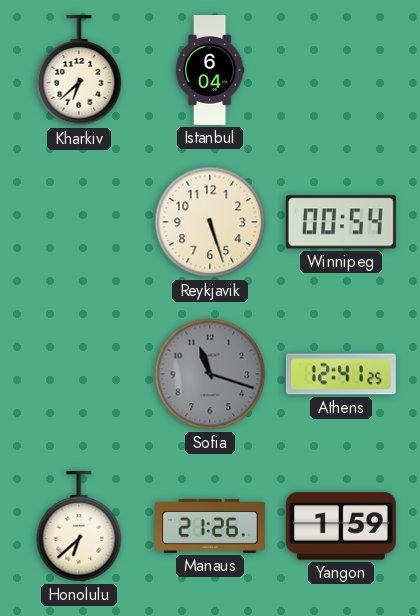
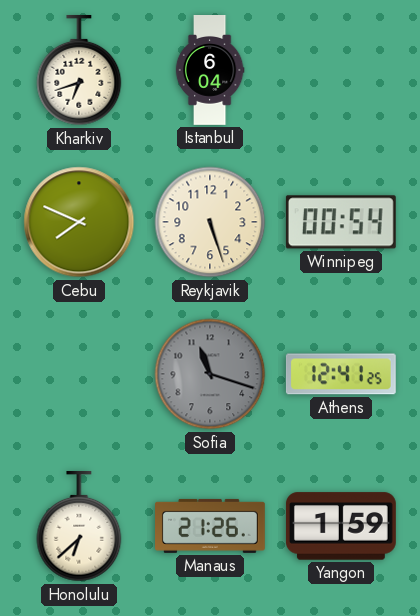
Kharkiv: 6:38 -> 6:42 (79, 70)
Cebu: none -> 7:49 (79, 222)
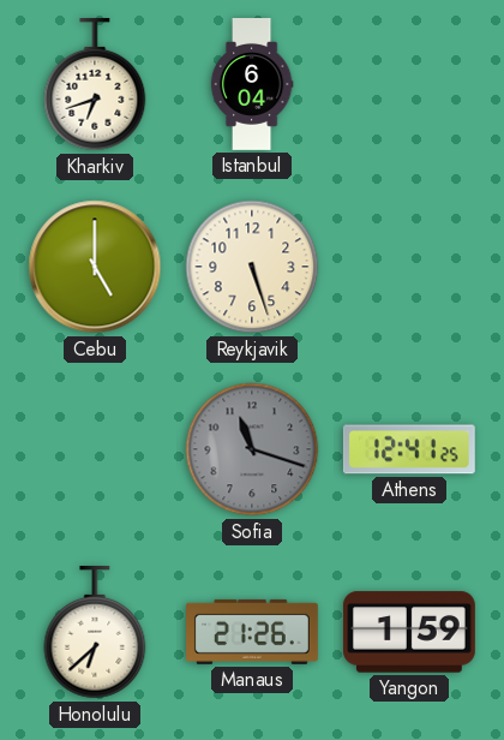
Cebu: 7:49 -> 5:00 (95, 267)
Winnipeg: 00:54 -> none (341, 222)
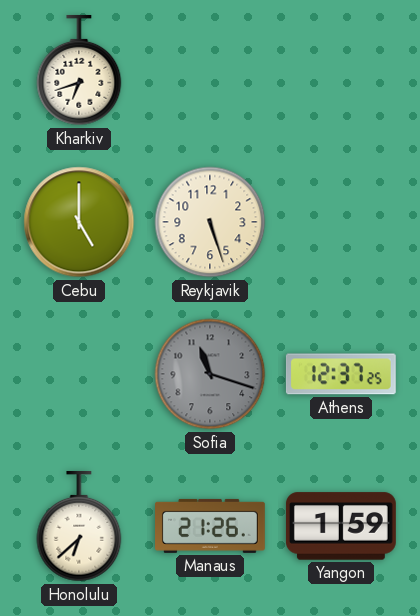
Istanbul: 6:04 -> none (252, 85)
Athens: 12:41 -> 12:37 (341, 374)
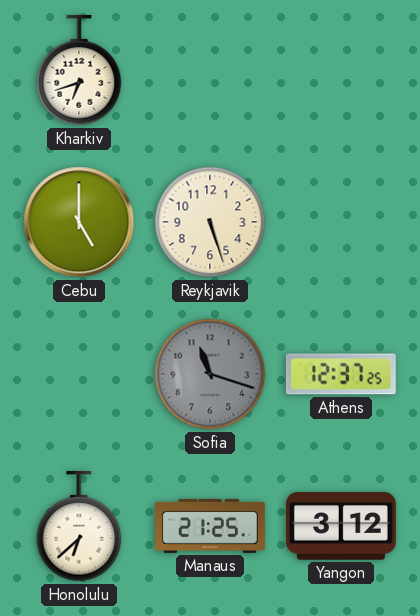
Manaus: 21:26 -> 21:25 (211, 526)
Yangon: 1:59 -> 3:12 (341, 526)
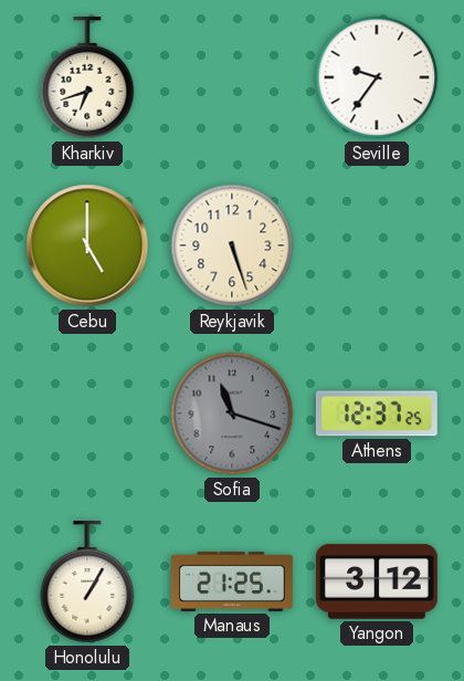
Seville: none -> 9:36 (377, 77)
Honolulu: 6:38 -> 1:05 (87, 582)
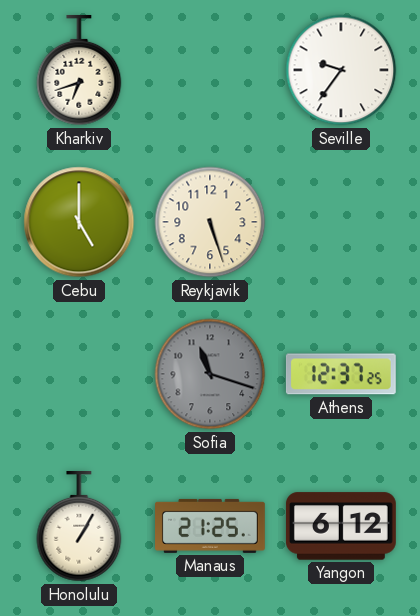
Yangon: 3:12 -> 6:12 (341, 526)
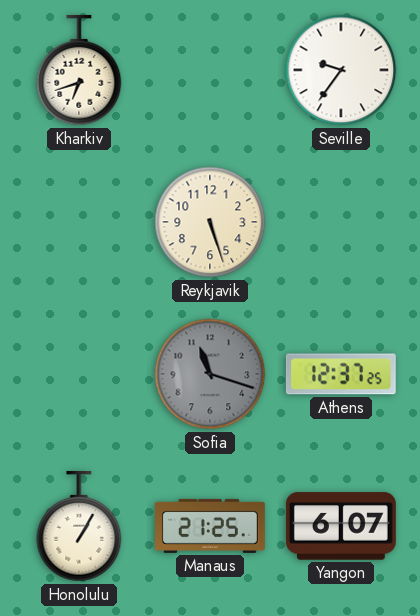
Cebu: 5:00 -> none (79, 222)
Yangon: 6:12 -> 6:07 (341, 526)
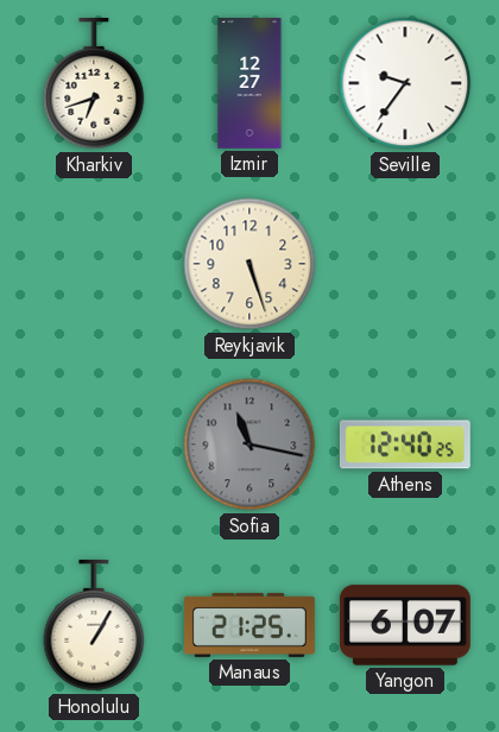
Izmir: none -> 12:27 (249, 84)
Sofia: 11:18 -> 11:17 (249, 444)
Athens: 12:37 -> 12:40 (405, 444)
